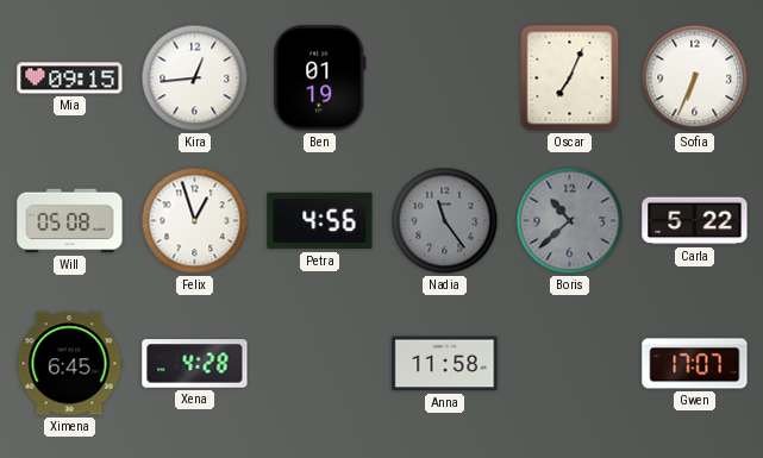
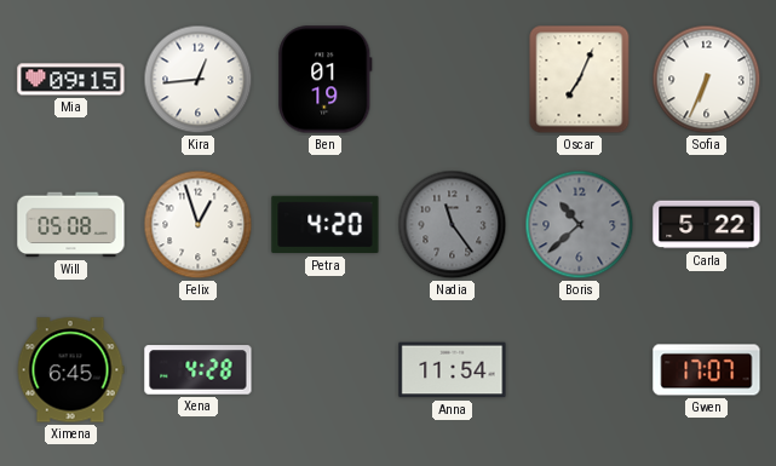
Petra: 4:56 -> 4:20 (326, 225)
Anna: 11:58 -> 11:54 (453, 370)
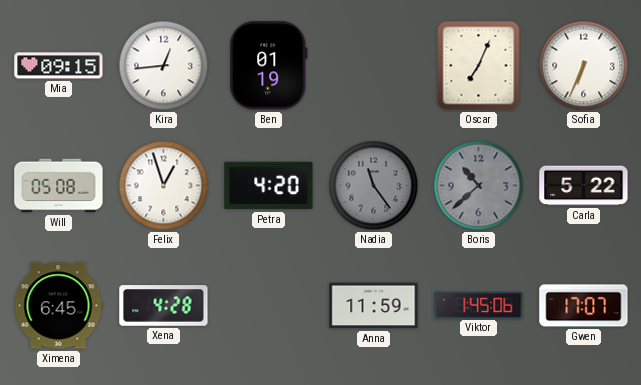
Anna: 11:54 -> 11:59 (374, 306)
Viktor: none -> 1:45 (479, 305)
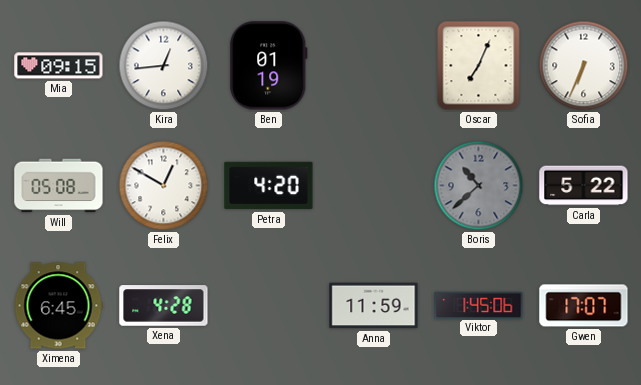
Felix: 12:57 -> 12:50 (164, 186)
Nadia: 11:24 -> none (374, 186)
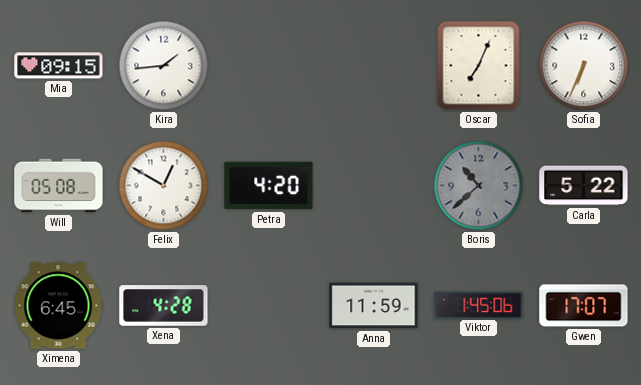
Kira: 12:44 -> 1:44 (164, 66)
Ben: 01:19 -> none (269, 66)
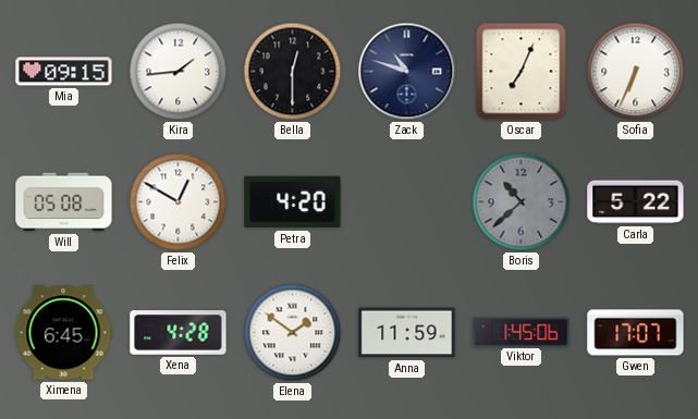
Bella: none -> 12:30 (293, 72)
Zack: none -> 10:48 (407, 72)
Elena: none -> 1:51 (293, 333)
